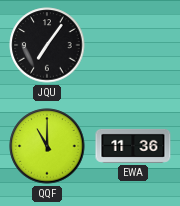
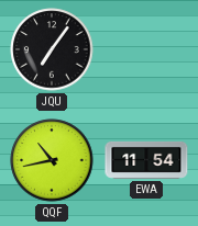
QQF: 11:00 -> 10:43 (52, 160)
EWA: 11:36 -> 11:54 (146, 160)
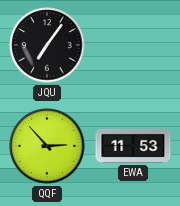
QQF: 10:43 -> 2:53 (47, 146)
EWA: 11:54 -> 11:53 (133, 146)
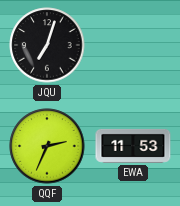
JQU: 7:06 -> 7:03 (47, 45)
QQF: 2:53 -> 2:34 (47, 146)
